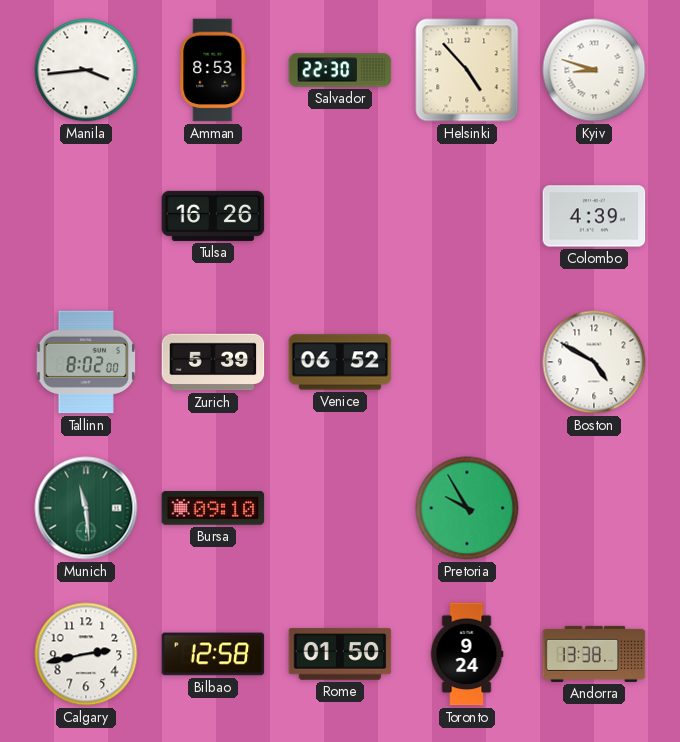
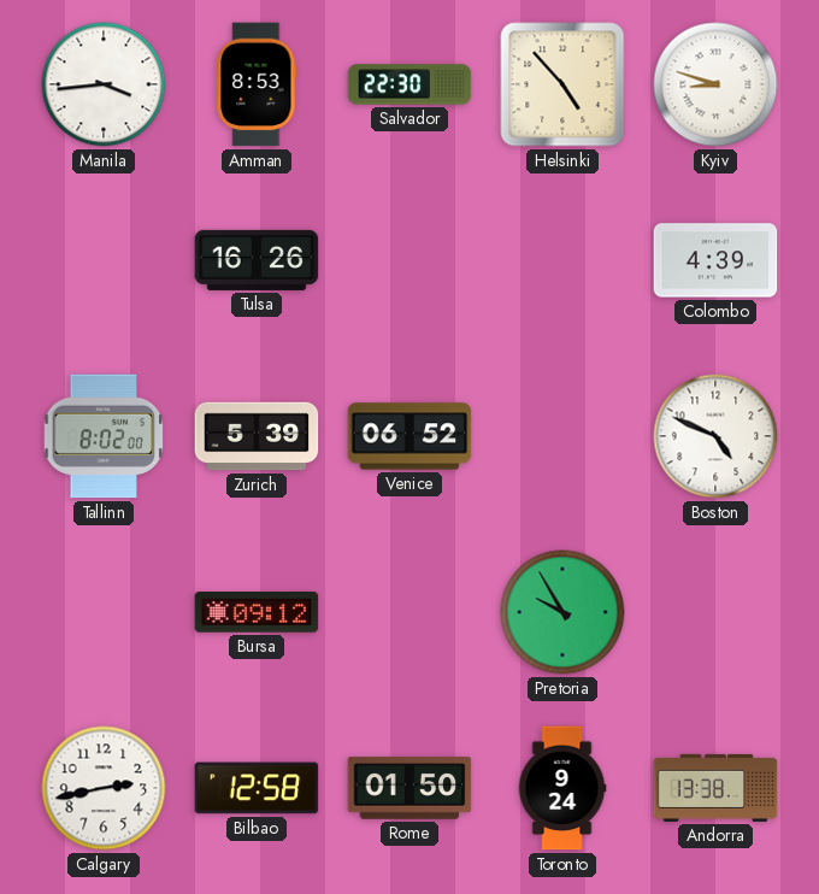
Boston: 4:50 -> 4:49 (715, 436)
Munich: 11:29 -> none (86, 508)
Bursa: 09:10 -> 09:12 (257, 612)
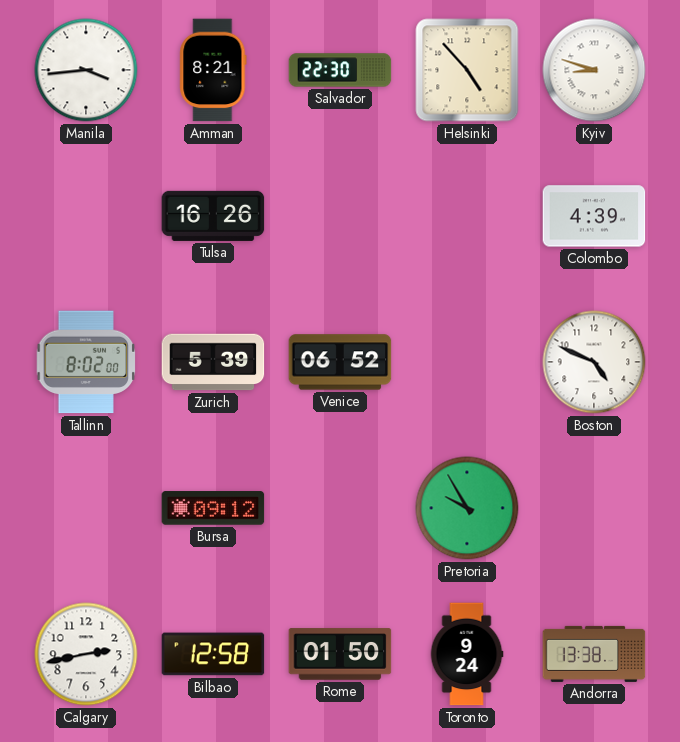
Amman: 8:53 -> 8:21 (213, 70)
